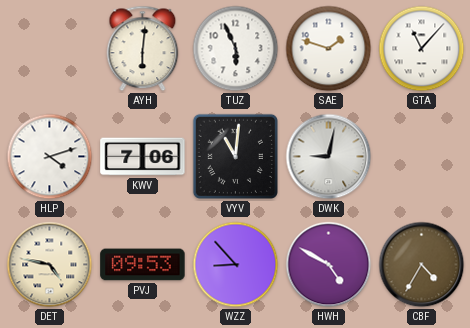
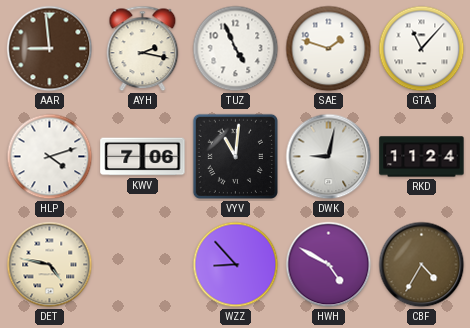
AAR: none -> 8:59 (50, 49)
AYH: 6:01 -> 2:17 (143, 49)
TUZ: 5:56 -> 4:56 (236, 49)
RKD: none -> 11:24 (422, 157)
PVJ: 09:53 -> none (143, 265)
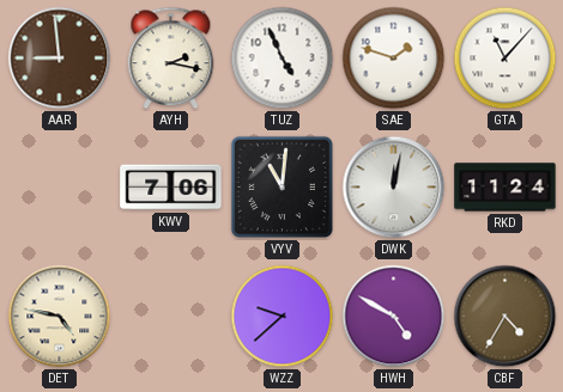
HLP: 4:12 -> none (50, 157)
DWK: 9:02 -> 12:02 (394, 188)
WZZ: 8:53 -> 9:38 (283, 317)
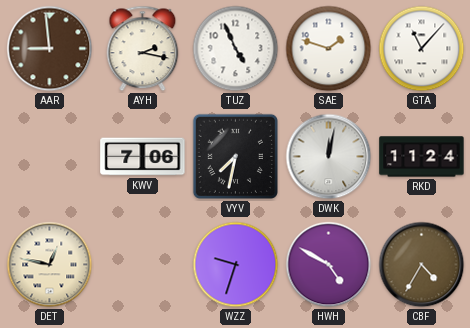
VYV: 11:01 -> 7:32 (235, 156)
DET: 4:47 -> 12:47 (50, 265)
WZZ: 9:38 -> 9:33 (236, 265)
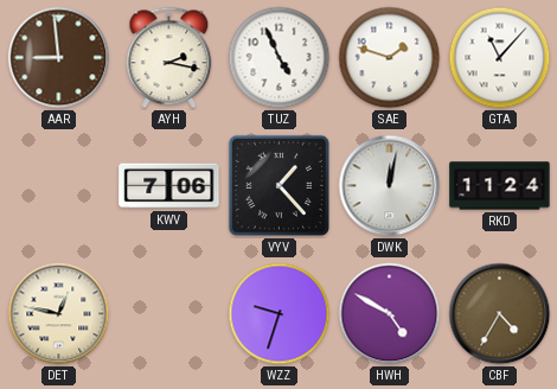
VYV: 7:32 -> 1:23 (278, 185)
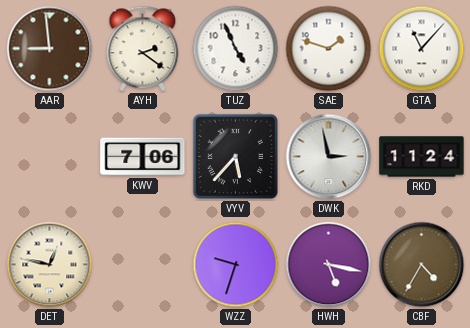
AYH: 2:17 -> 2:21 (143, 49)
VYV: 1:23 -> 5:37 (235, 156)
DWK: 12:02 -> 2:58 (329, 157)
HWH: 4:50 -> 5:17 (329, 265)
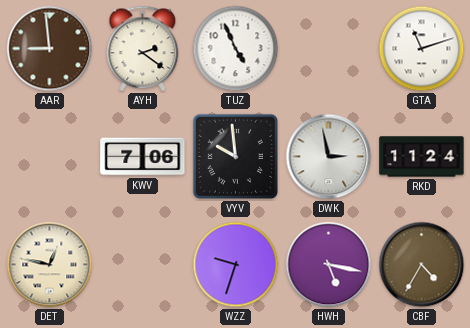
SAE: 1:48 -> none (329, 49)
GTA: 11:07 -> 11:12 (422, 49)
VYV: 5:37 -> 9:59 (235, 156)
